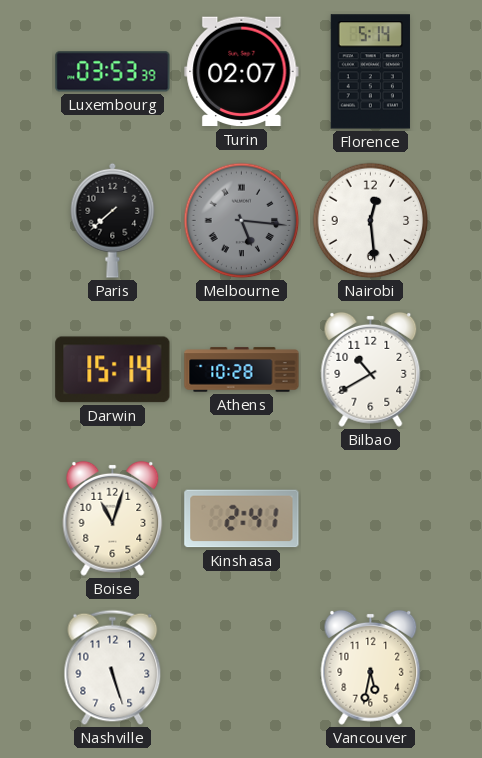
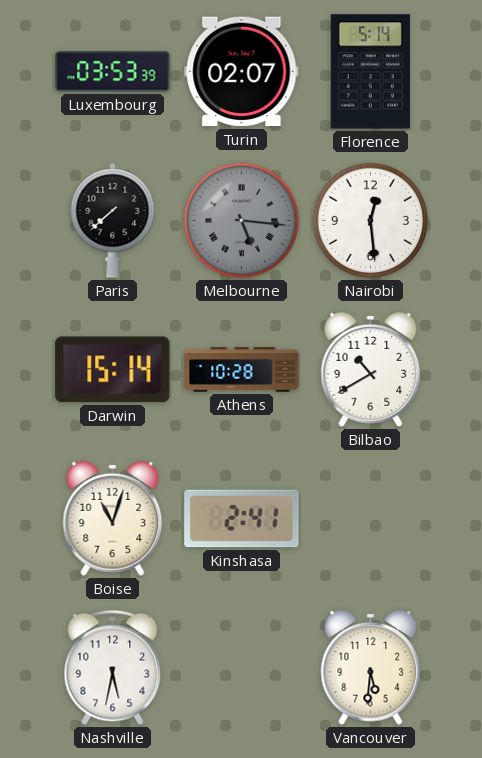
Nashville: 5:27 -> 5:32 (113, 668)
Vancouver: 5:32 -> 5:31 (371, 667)
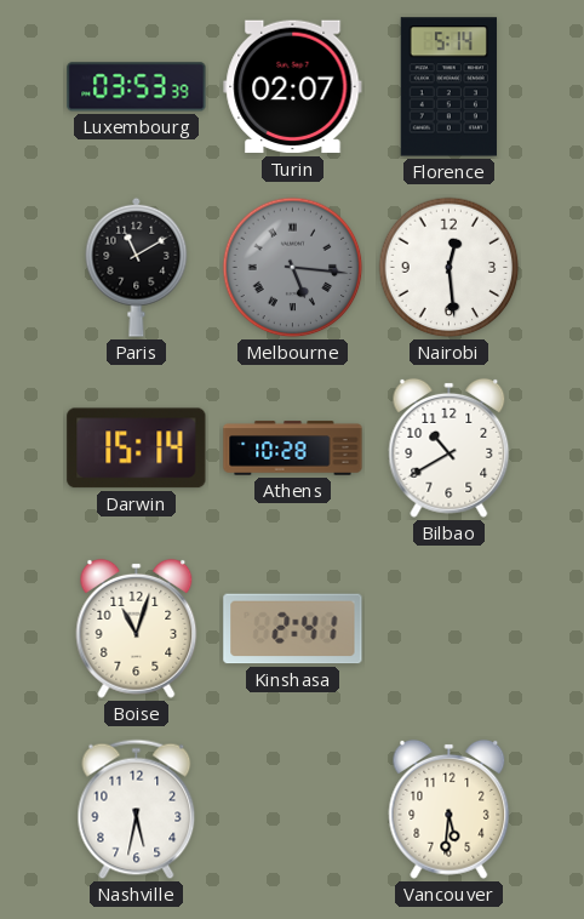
Paris: 7:38 -> 11:10 (137, 267)
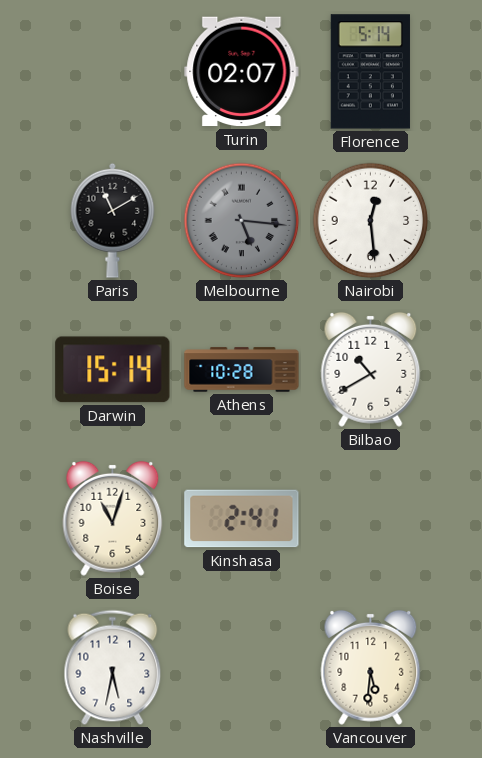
Luxembourg: 03:53 -> none (137, 87)
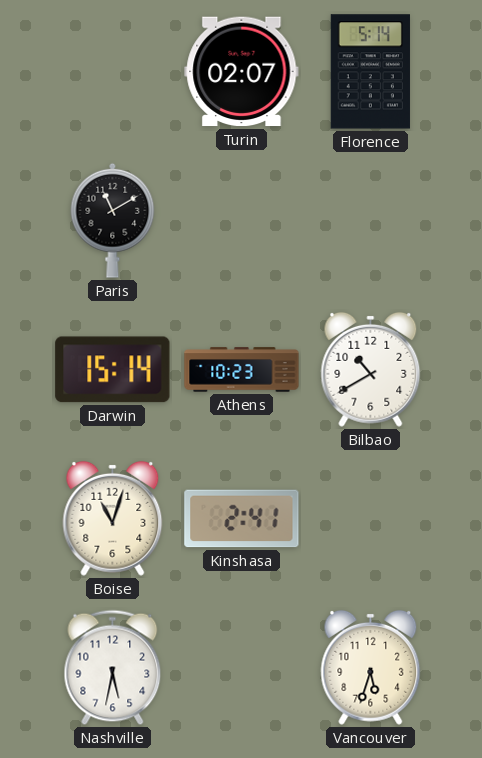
Melbourne: 5:16 -> none (242, 221)
Nairobi: 12:29 -> none (371, 221)
Athens: 10:28 -> 10:23 (242, 370)
Vancouver: 5:31 -> 5:33 (371, 667)
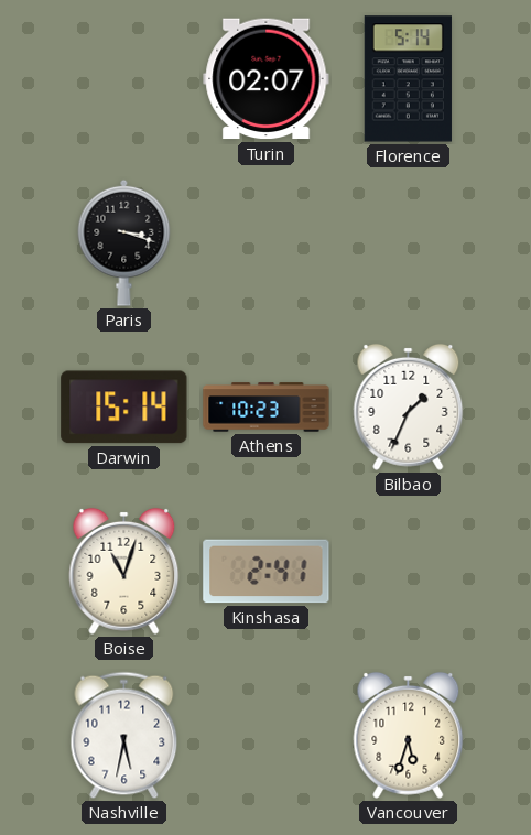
Paris: 11:10 -> 3:18 (124, 242)
Bilbao: 10:40 -> 1:34 (409, 406)
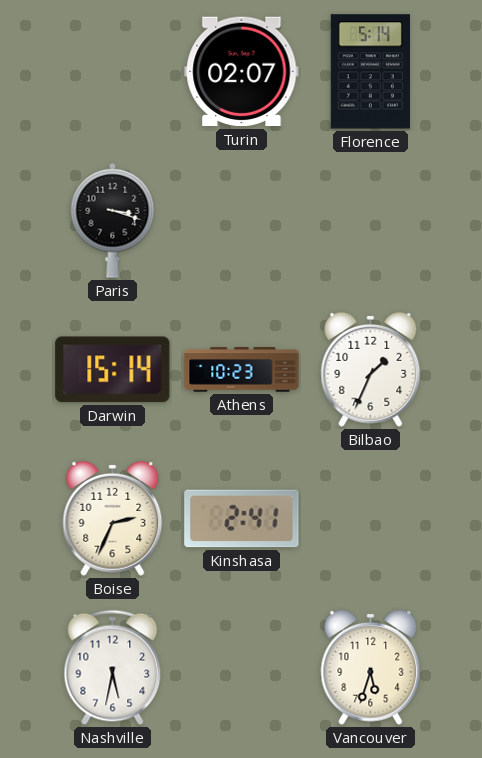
Boise: 11:03 -> 2:34 (113, 518)
